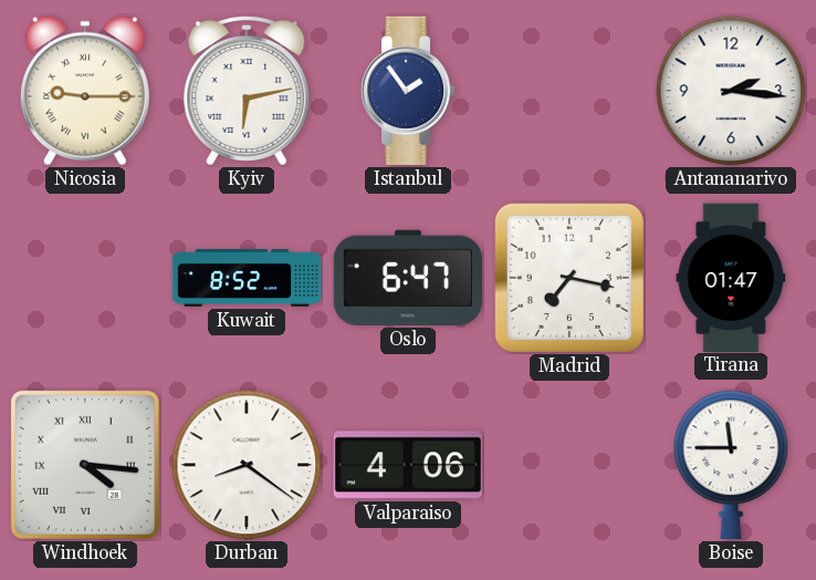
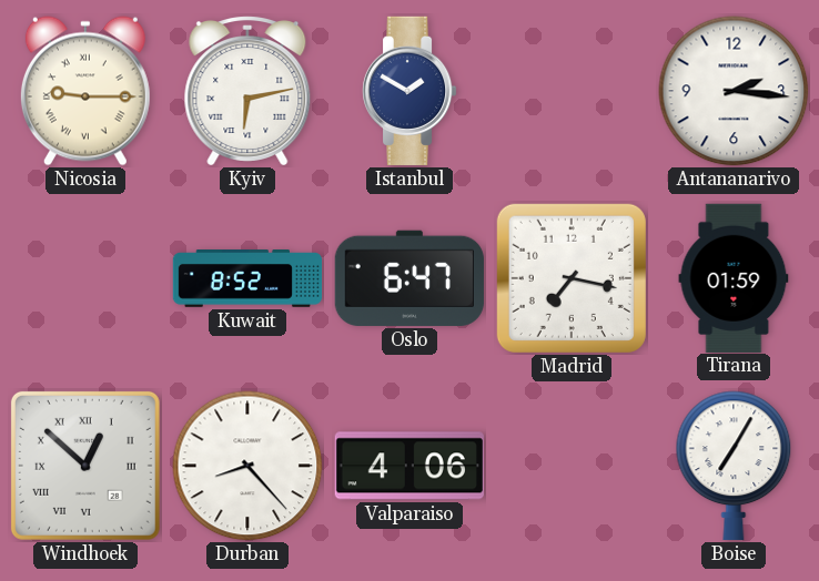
Istanbul: 1:54 -> 1:50 (410, 91)
Tirana: 01:47 -> 01:59 (734, 277)
Windhoek: 4:16 -> 12:52 (85, 466)
Durban: 8:21 -> 8:23 (247, 466)
Boise: 11:45 -> 7:05 (734, 466)
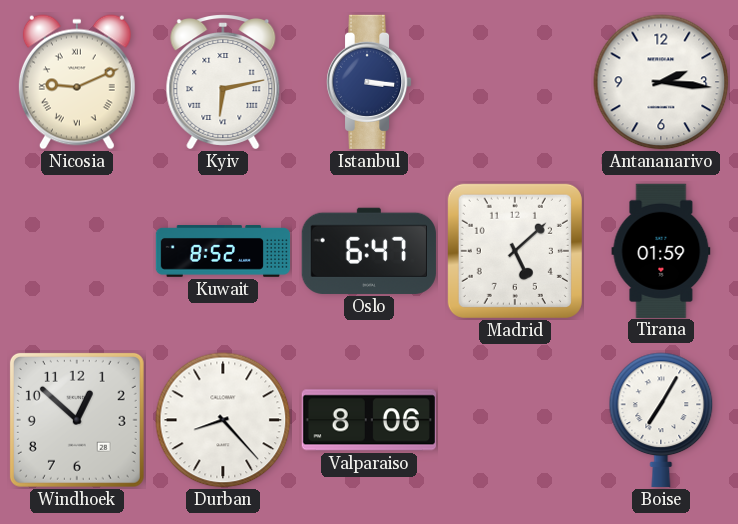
Nicosia: 9:15 -> 9:11 (77, 82)
Istanbul: 1:50 -> 3:16 (369, 82)
Madrid: 7:17 -> 5:08 (515, 251)
Windhoek numerals: Roman -> Arabic (77, 420)
Valparaiso: 4:06 -> 8:06 (369, 420)
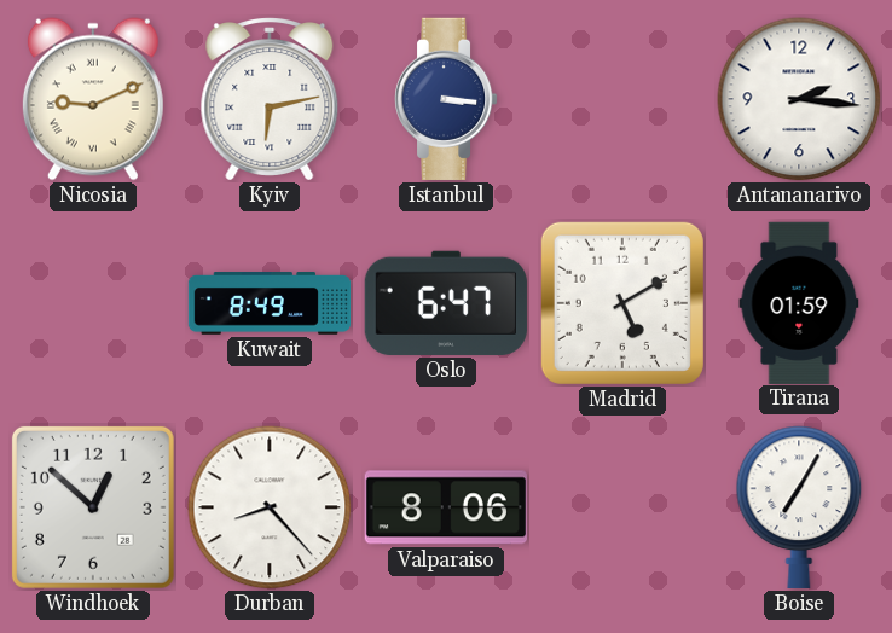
Kuwait: 8:52 -> 8:49 (270, 303)
Madrid: 5:08 -> 5:10 (622, 303)
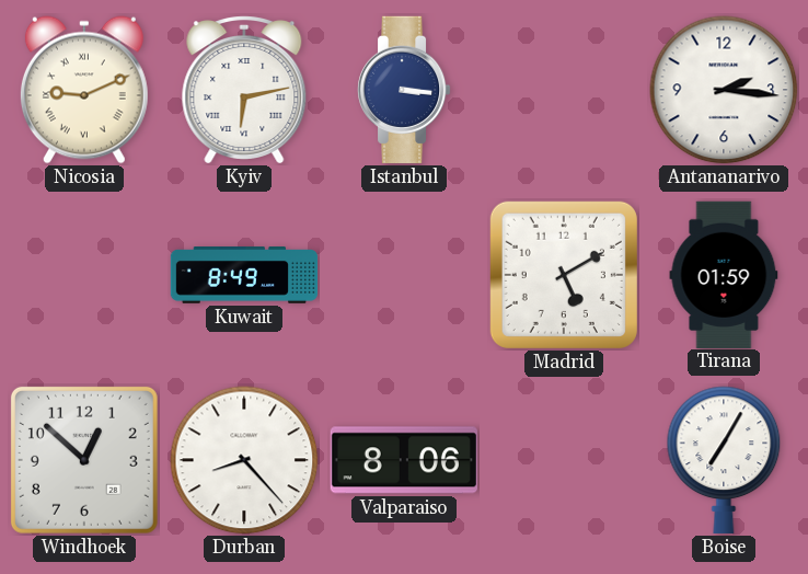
Oslo: 6:47 -> none (446, 303)
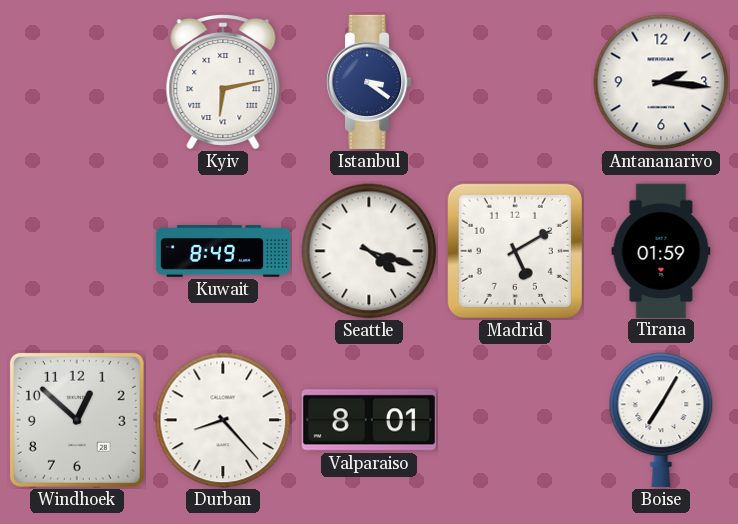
Nicosia: 9:11 -> none (84, 90)
Istanbul: 3:16 -> 3:21 (369, 82)
Seattle: none -> 4:18 (369, 251)
Valparaiso: 8:06 -> 8:01 (369, 420)
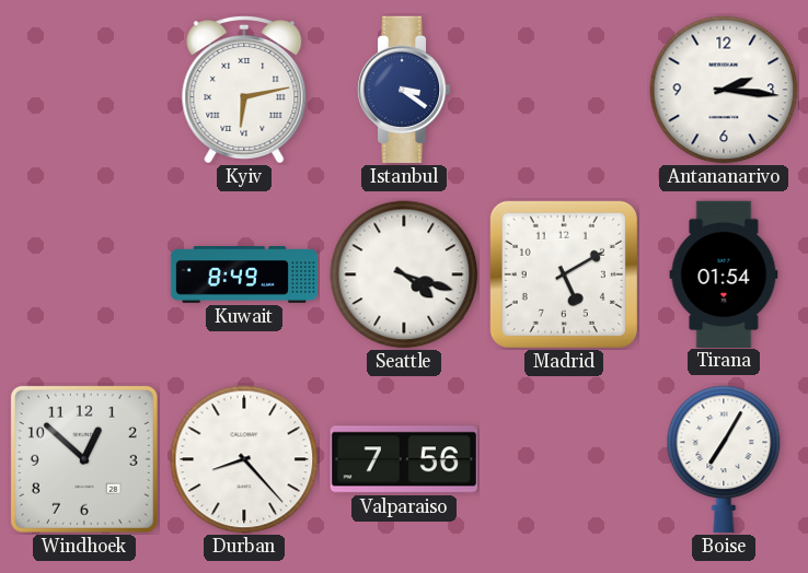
Tirana: 01:59 -> 01:54 (724, 273)
Valparaiso: 8:01 -> 7:56 (404, 459)
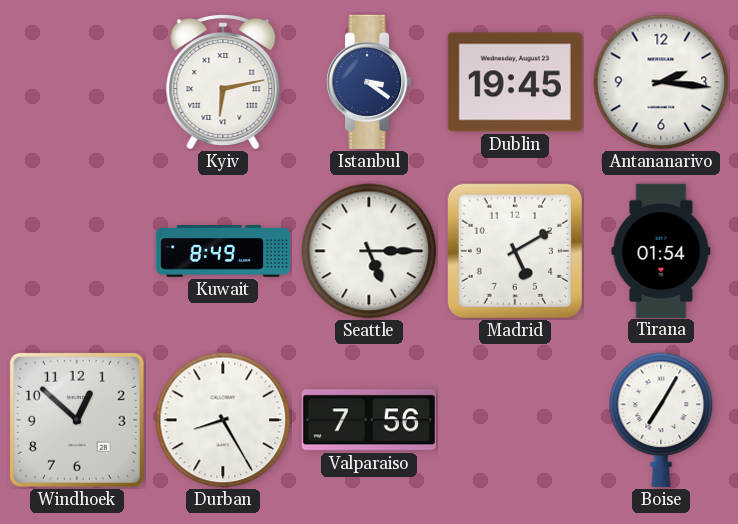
Dublin: none -> 19:45 (515, 82)
Seattle: 4:18 -> 5:15 (369, 251)
Durban: 8:23 -> 8:25 (223, 420)
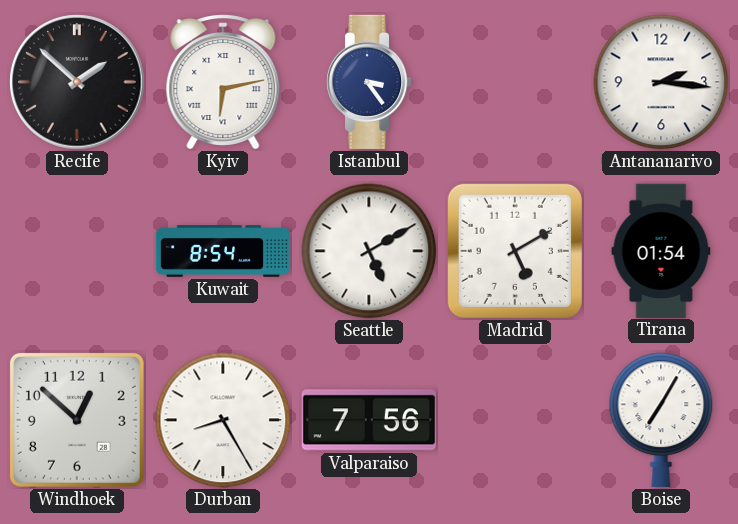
Recife: none -> 1:52 (77, 82)
Istanbul: 3:21 -> 3:24 (369, 82)
Dublin: 19:45 -> none (515, 82)
Kuwait: 8:49 -> 8:54 (223, 251)
Seattle: 5:15 -> 5:10 (369, 251)
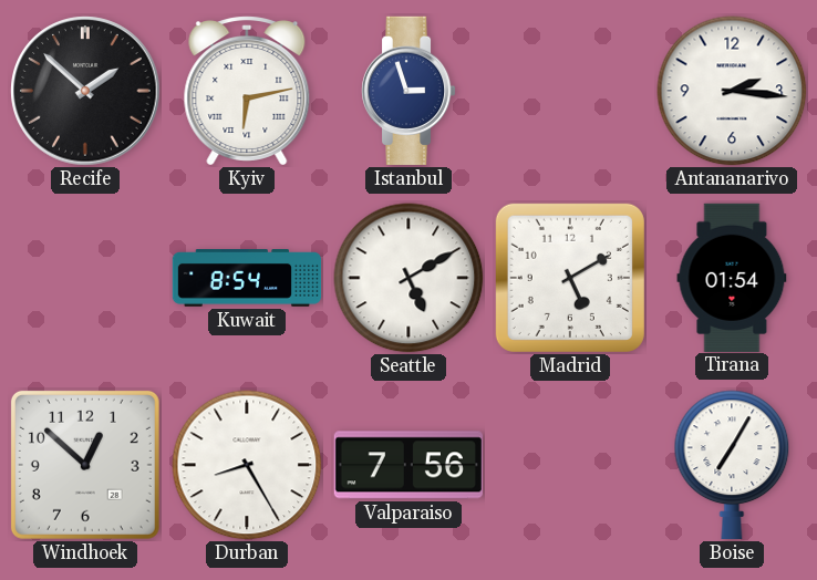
Istanbul: 3:24 -> 2:57 (408, 91)
